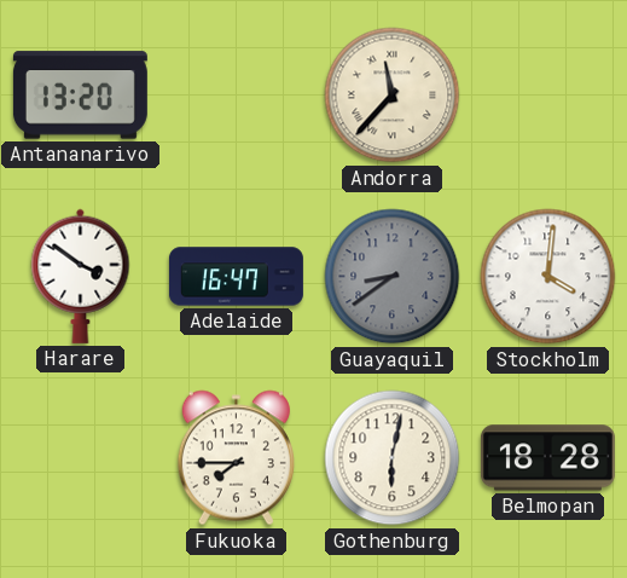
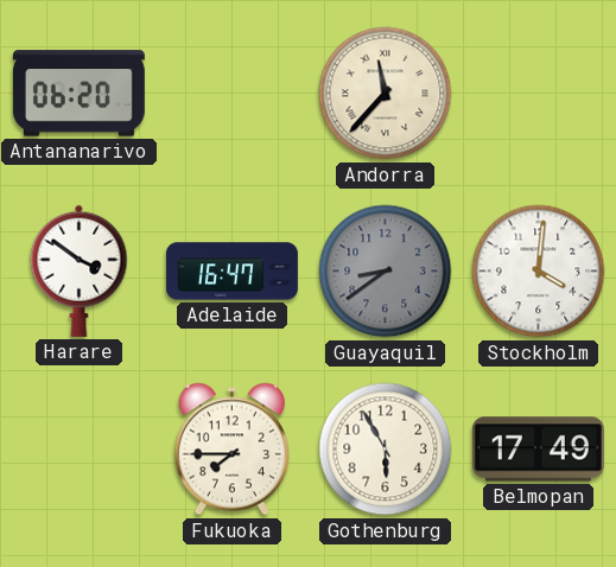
Antananarivo: 13:20 -> 06:20 (78, 94)
Gothenburg: 6:02 -> 5:55 (386, 450)
Belmopan: 18:28 -> 17:49 (538, 450)
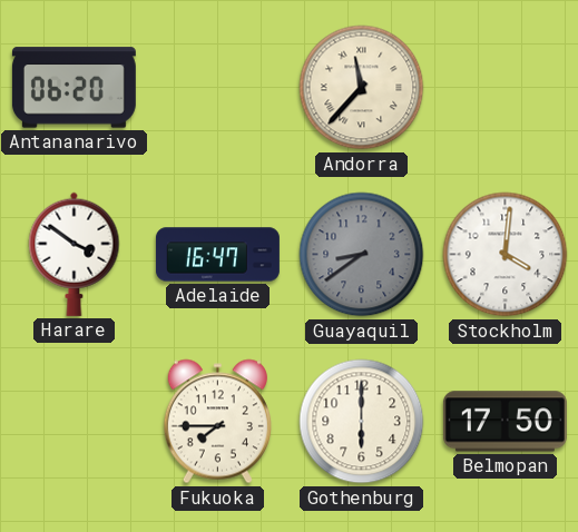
Gothenburg: 5:55 -> 6:00 (362, 422)
Belmopan: 17:49 -> 17:50 (504, 422)
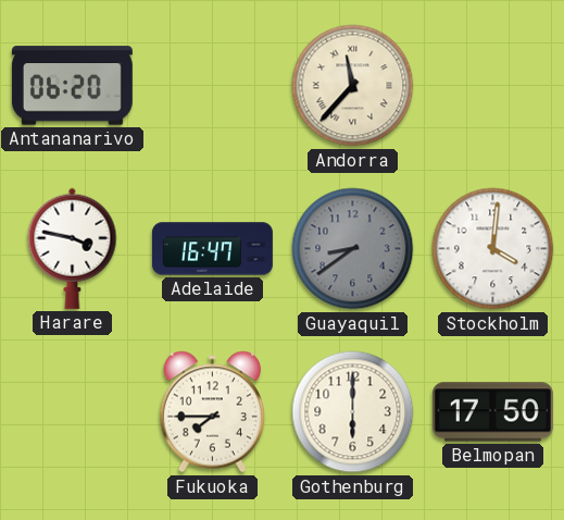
Harare: 3:51 -> 3:47 (73, 248)
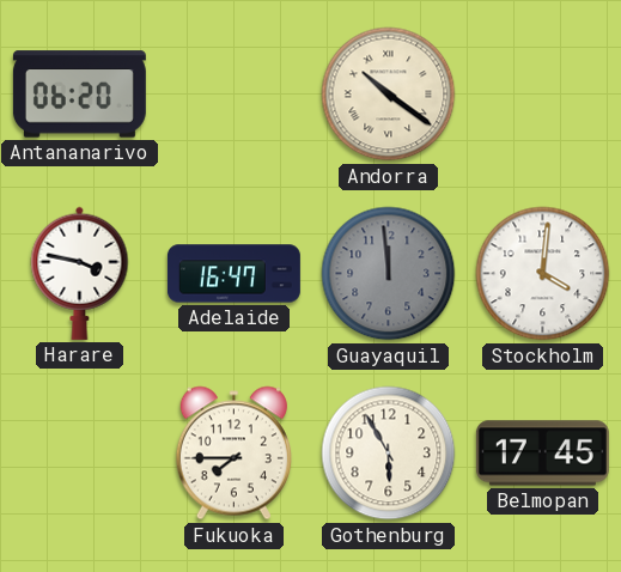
Andorra: 11:37 -> 10:21 (389, 95)
Guayaquil: 8:39 -> 11:59 (389, 274)
Gothenburg: 6:00 -> 5:55 (389, 454)
Belmopan: 17:50 -> 17:45 (542, 454)
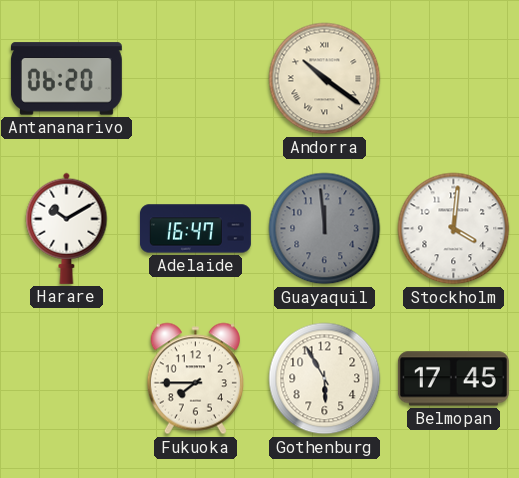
Harare: 3:47 -> 10:10 (67, 228)
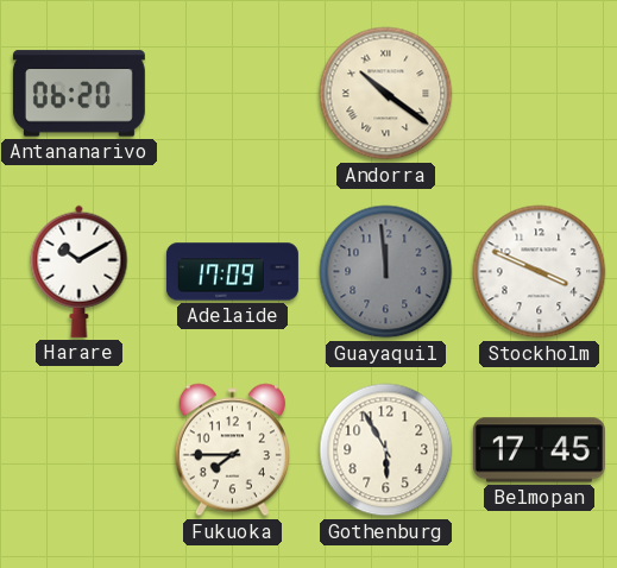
Adelaide: 16:47 -> 17:09 (232, 272)
Stockholm: 4:01 -> 3:49 (540, 272)
